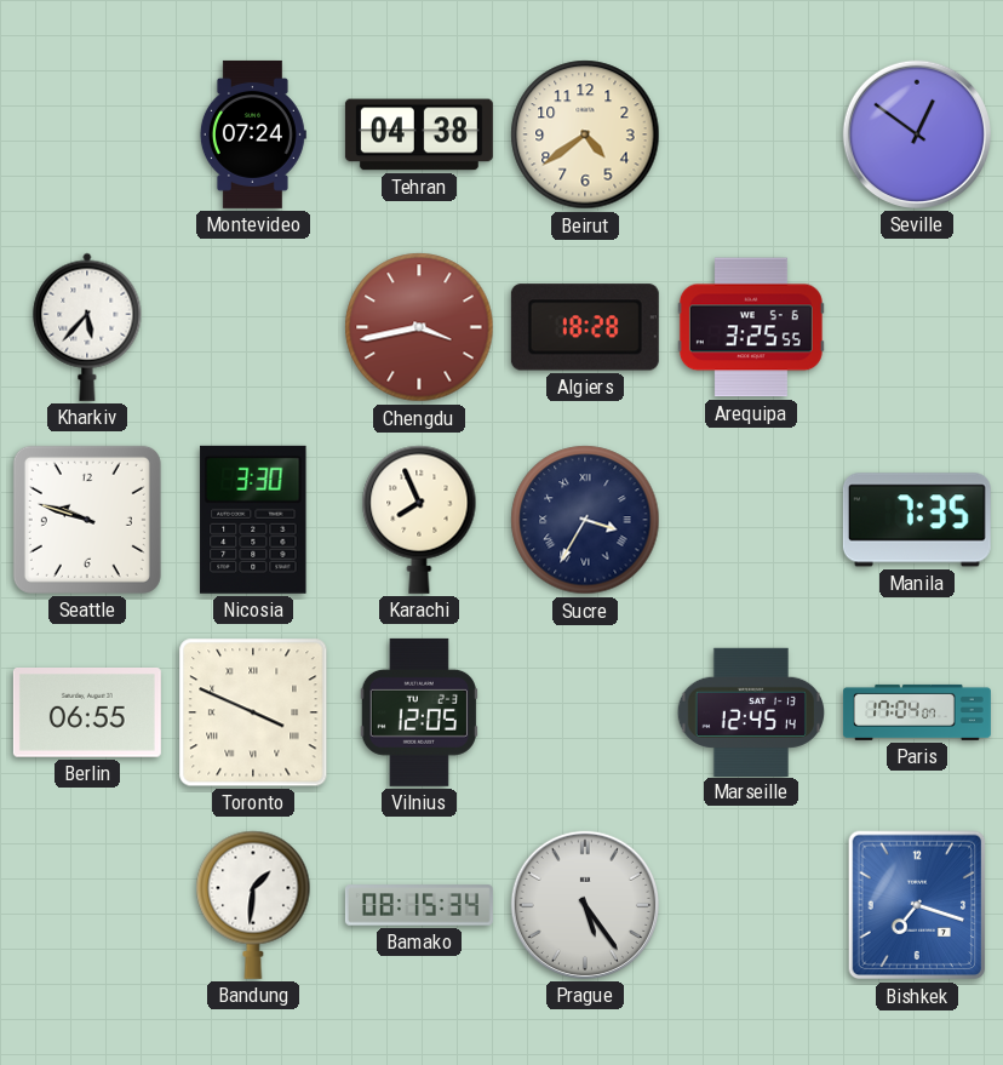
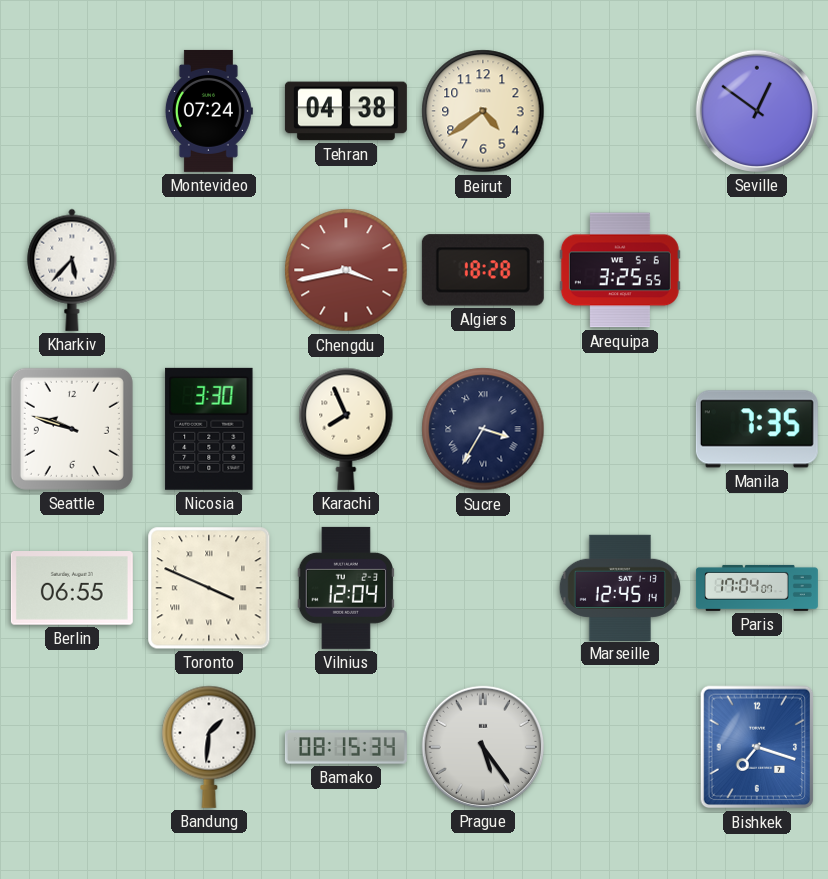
Vilnius: 12:05 -> 12:04 (346, 588)
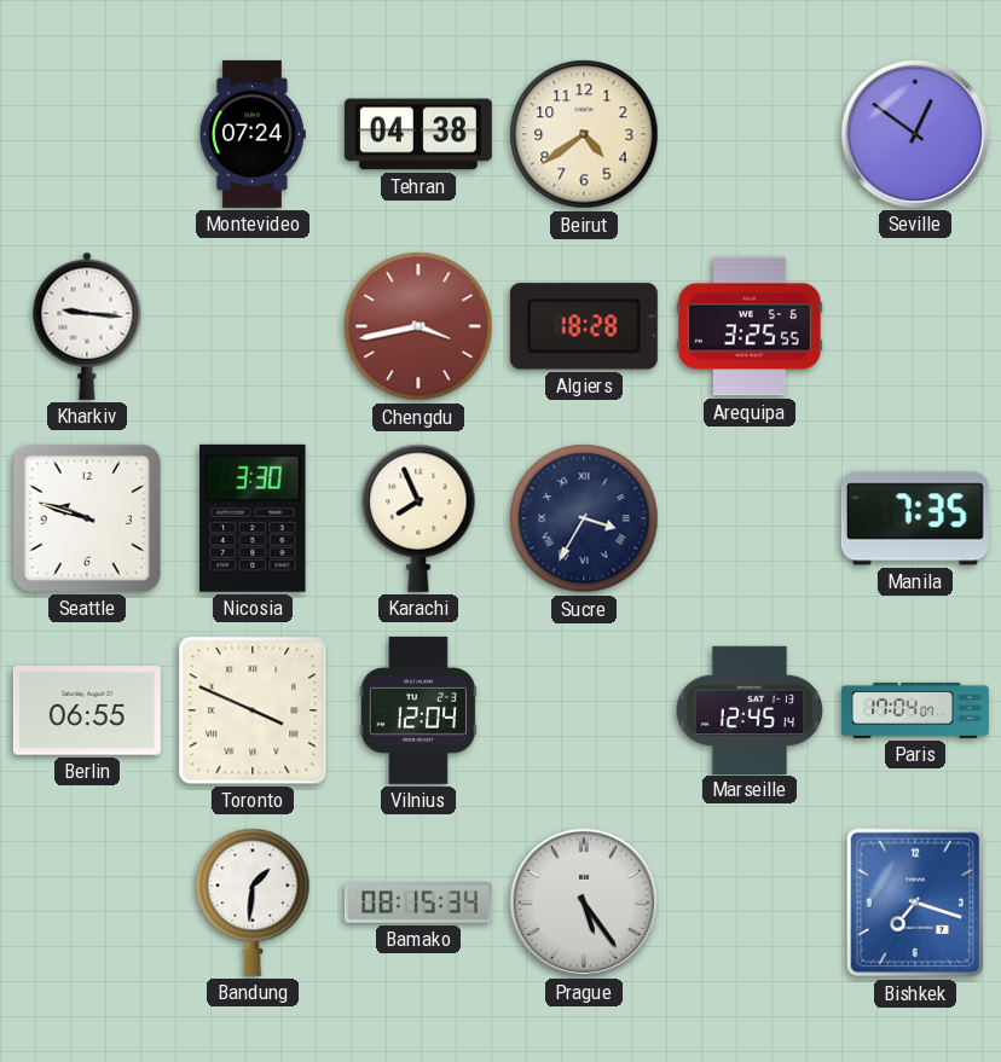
Kharkiv: 5:37 -> 9:16 (87, 326)
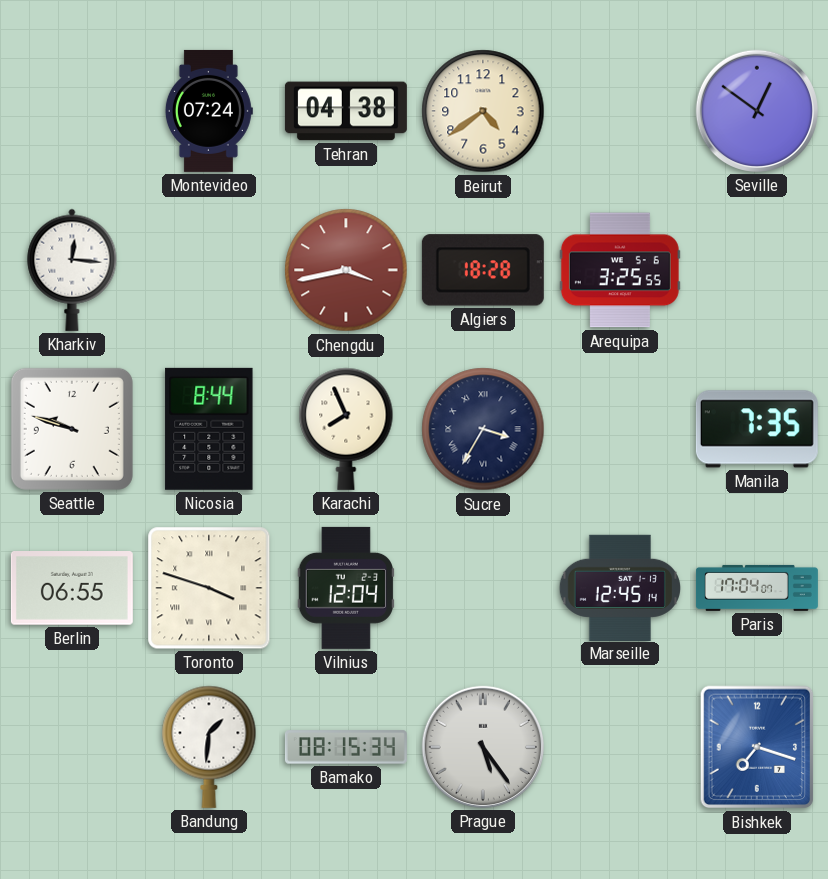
Kharkiv: 9:16 -> 12:16 (72, 270)
Nicosia: 3:30 -> 8:44 (209, 429)
Toronto: 3:49 -> 3:48 (209, 588)
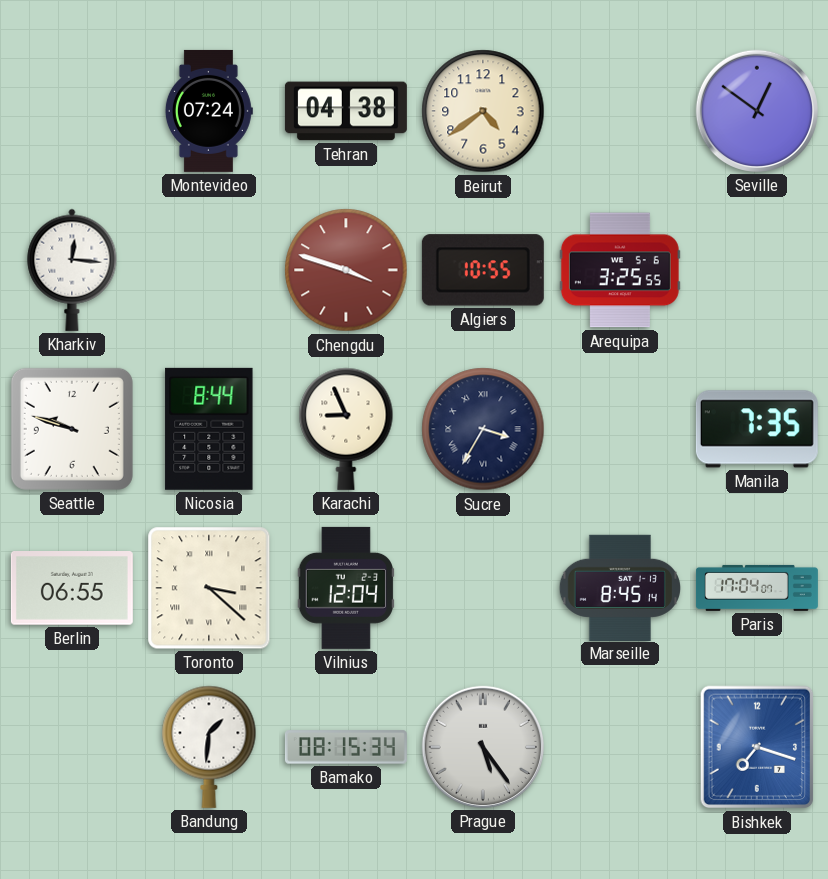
Chengdu: 3:43 -> 3:48 (346, 270)
Algiers: 18:28 -> 10:55 (483, 270)
Karachi: 7:56 -> 8:56 (346, 429)
Toronto: 3:48 -> 3:22 (209, 588)
Marseille: 12:45 -> 8:45 (619, 587)
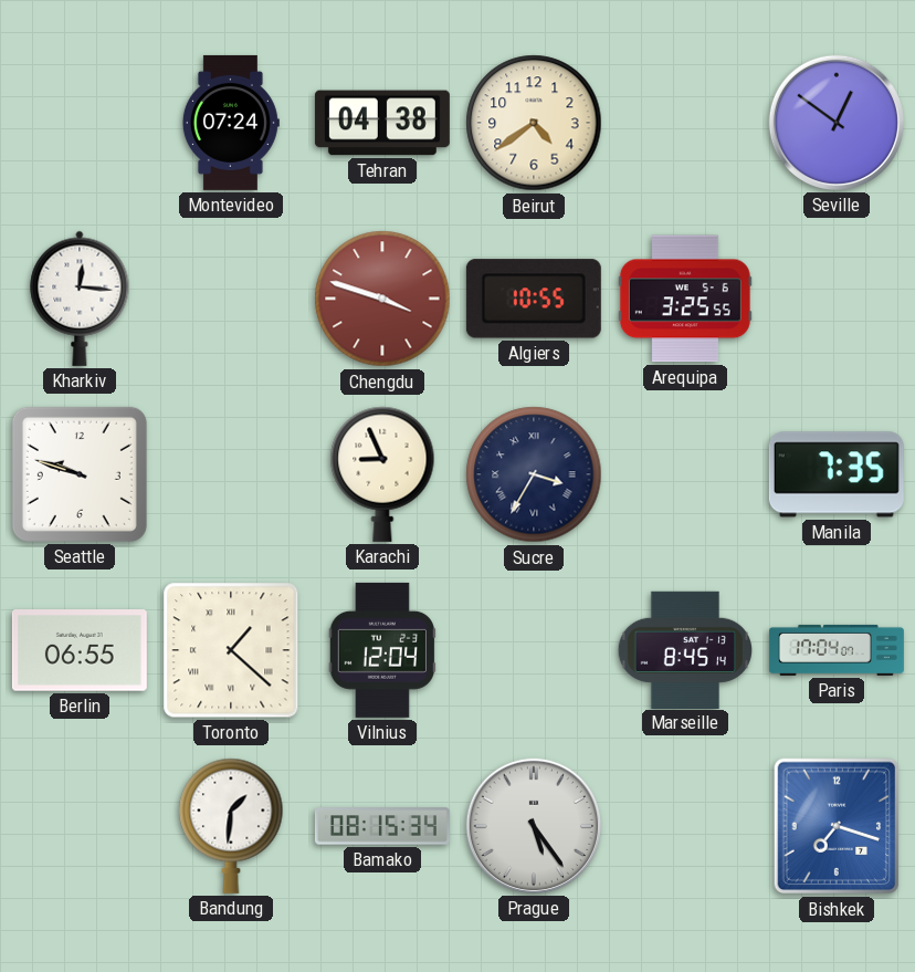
Nicosia: 8:44 -> none (209, 429)
Toronto: 3:22 -> 1:22 (231, 650)
